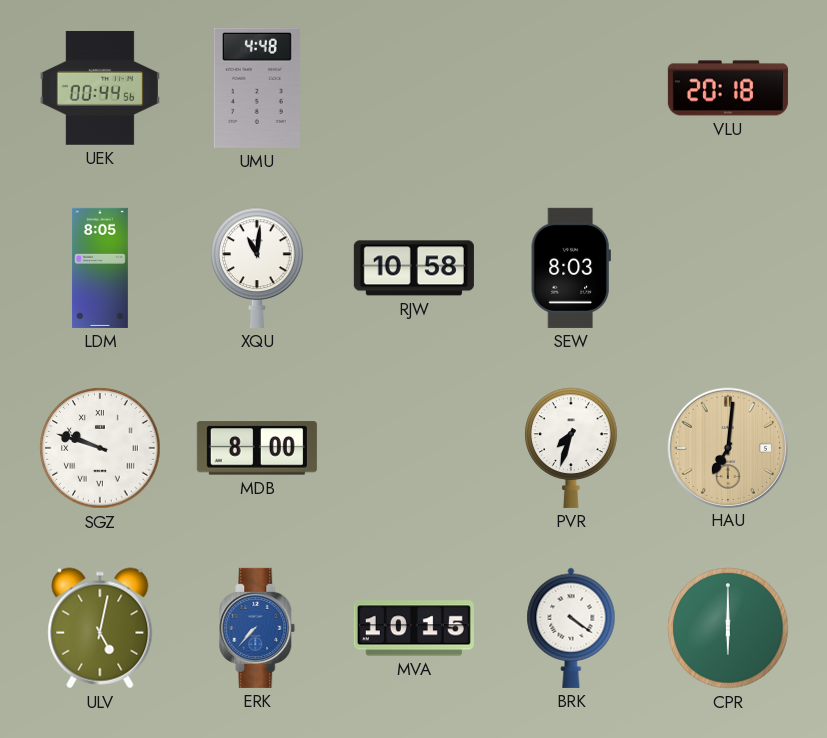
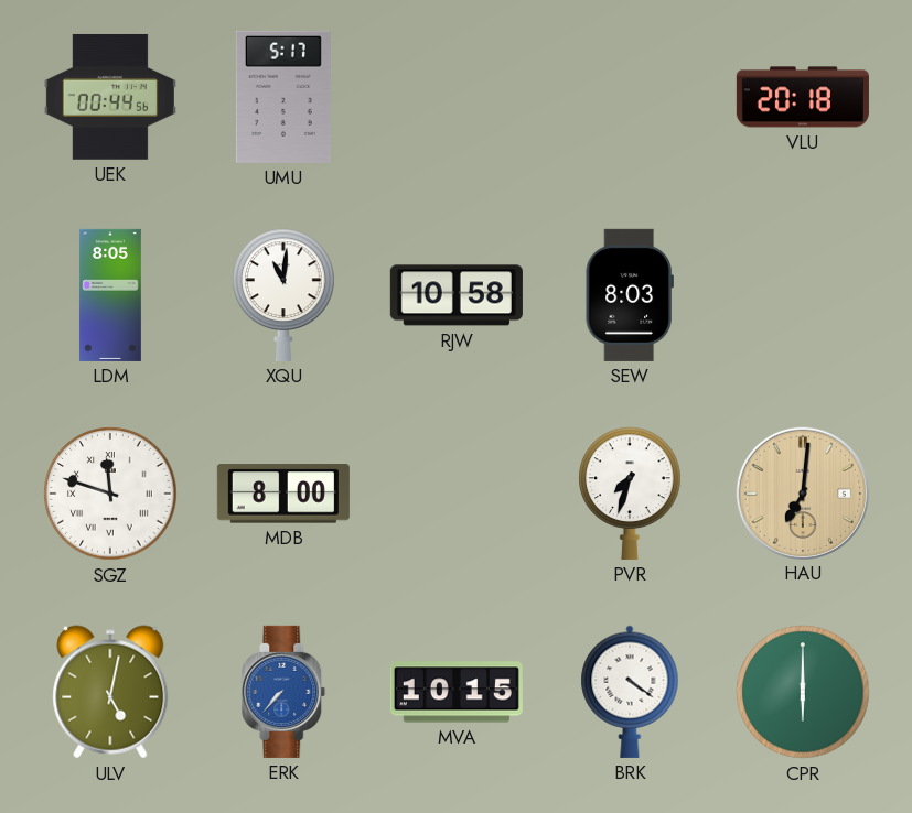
UMU: 4:48 -> 5:17 (283, 97)
SGZ: 9:48 -> 11:48 (110, 494)
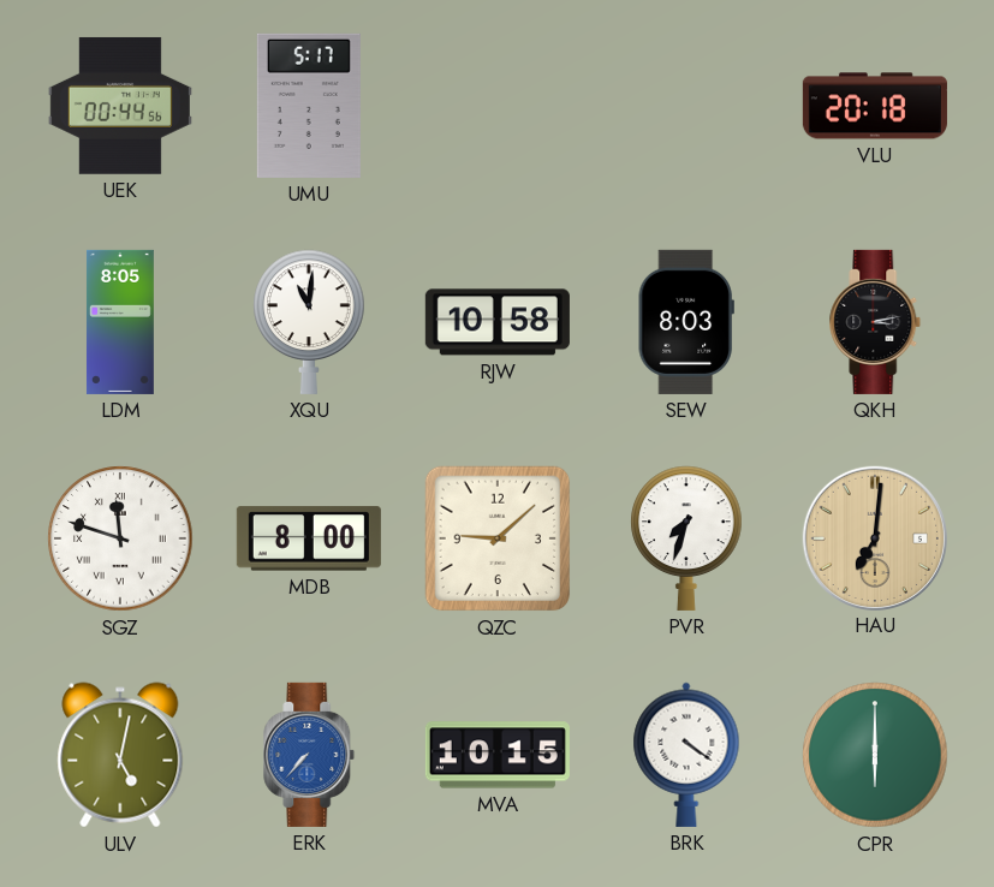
QKH: none -> 3:13 (875, 322)
QZC: none -> 9:08 (498, 538)
